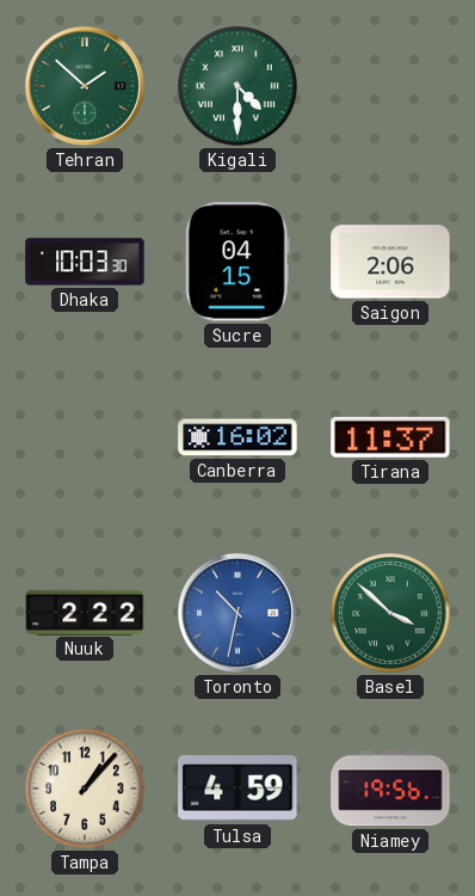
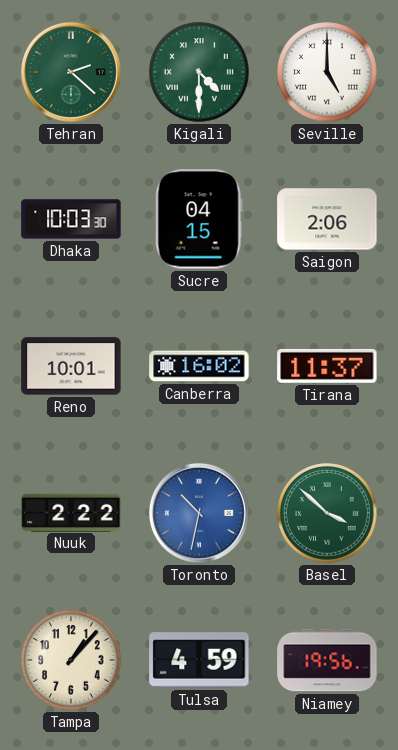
Tehran: 1:52 -> 2:22 (71, 72)
Seville: none -> 5:00 (327, 72)
Reno: none -> 10:01 (71, 366)
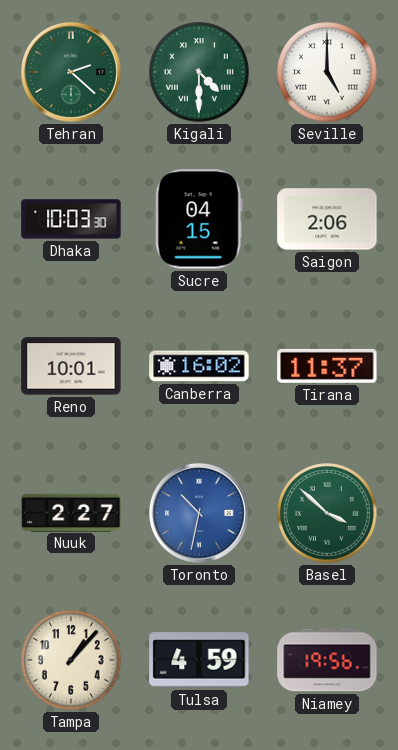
Nuuk: 2:22 -> 2:27 (71, 512)
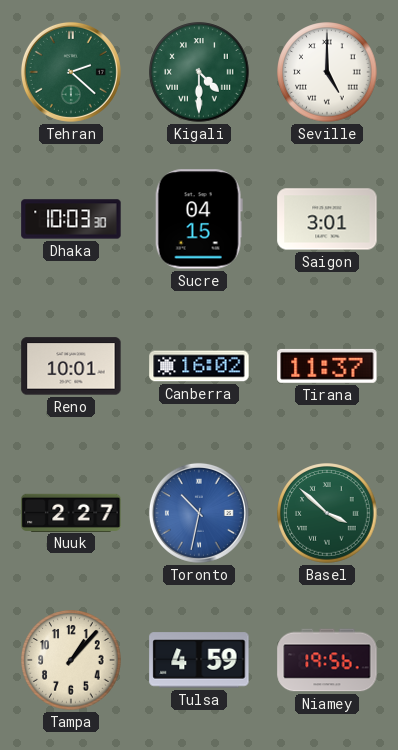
Saigon: 2:06 -> 3:01 (327, 219)
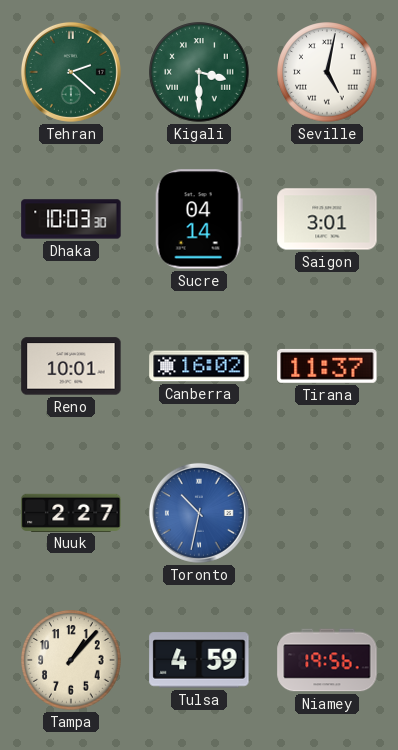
Kigali: 4:30 -> 3:30 (199, 72)
Seville: 5:00 -> 5:02 (327, 72)
Sucre: 04:15 -> 04:14 (199, 219)
Basel: 3:52 -> none (327, 513)
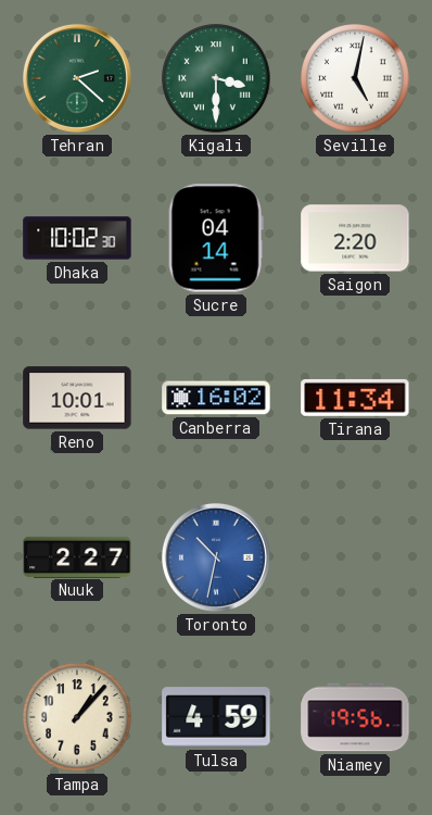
Dhaka: 10:03 -> 10:02 (77, 238)
Saigon: 3:01 -> 2:20 (355, 238)
Tirana: 11:37 -> 11:34 (355, 398)
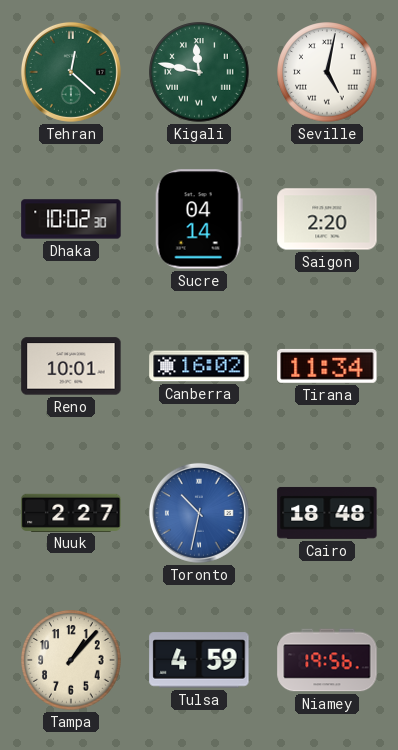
Tehran: 2:22 -> 12:22 (71, 72)
Kigali: 3:30 -> 11:47 (199, 72)
Cairo: none -> 18:48 (327, 513)
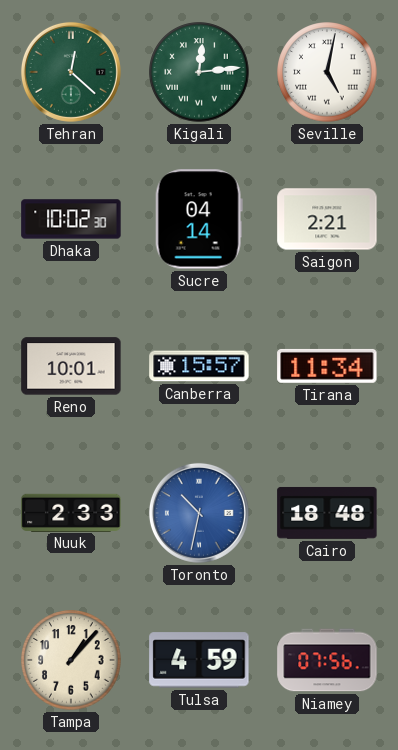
Kigali: 11:47 -> 12:14 (199, 72)
Saigon: 2:20 -> 2:21 (327, 219)
Canberra: 16:02 -> 15:57 (199, 366)
Nuuk: 2:27 -> 2:33 (71, 512)
Niamey: 19:56 -> 07:56 (327, 660)
